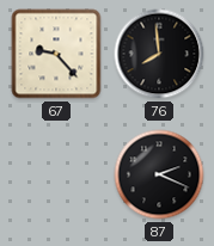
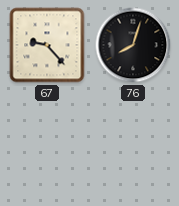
76: 7:59 -> 8:03 (133, 45)
87: 2:19 -> none (159, 174)
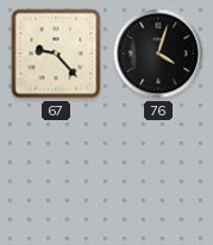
76: 8:03 -> 4:03 (158, 54)
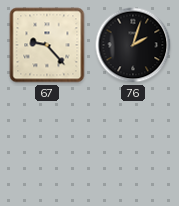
76: 4:03 -> 2:03 (133, 45)
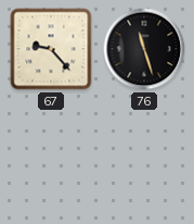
76: 2:03 -> 11:27 (144, 49)
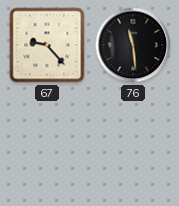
76: 11:27 -> 11:29 (133, 45)
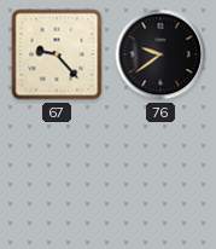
76: 11:29 -> 9:39 (160, 54)
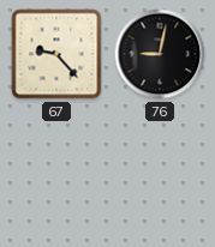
76: 9:39 -> 9:02 (160, 54)
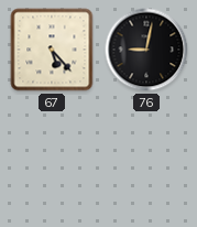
67: 9:23 -> 5:23 (52, 50)
